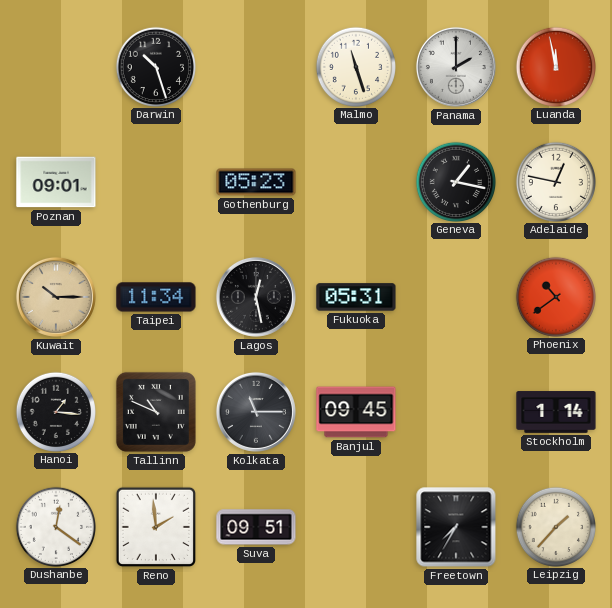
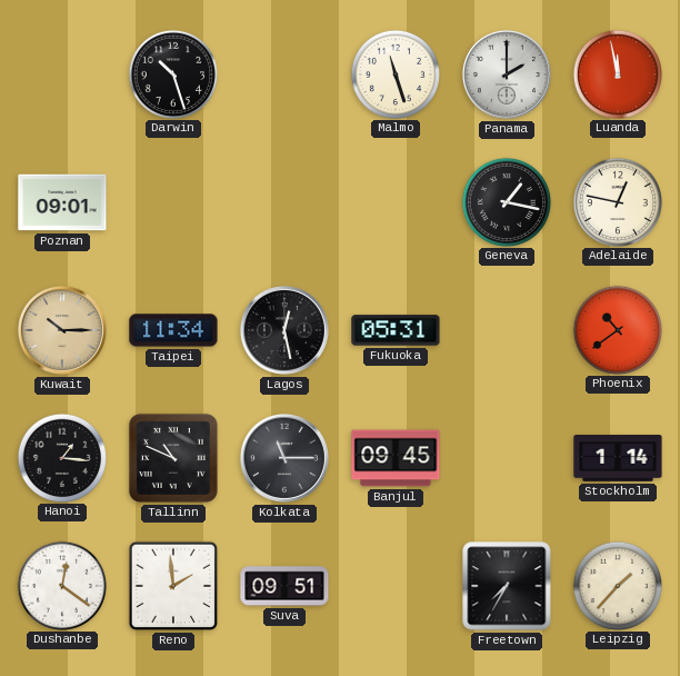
Gothenburg: 05:23 -> none (256, 182)
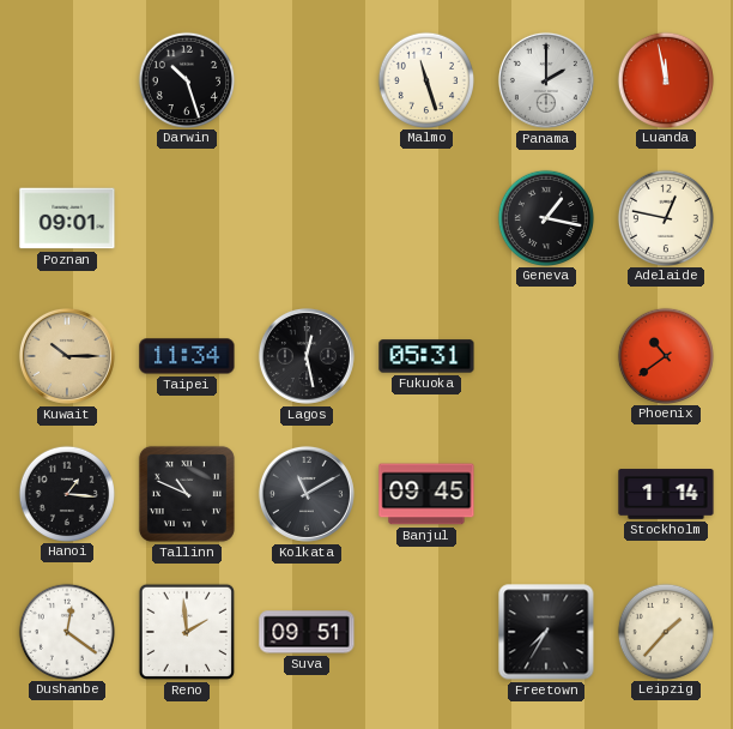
Kolkata: 11:15 -> 11:10 (307, 494)
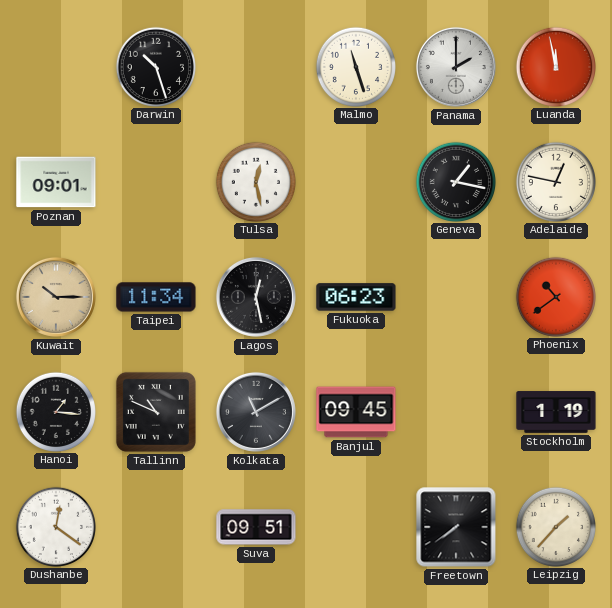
Tulsa: none -> 12:28 (255, 181)
Fukuoka: 05:31 -> 06:23 (356, 297)
Stockholm: 1:14 -> 1:19 (556, 412)
Reno: 1:59 -> none (187, 632)
Freetown: 7:35 -> 7:39 (456, 527)
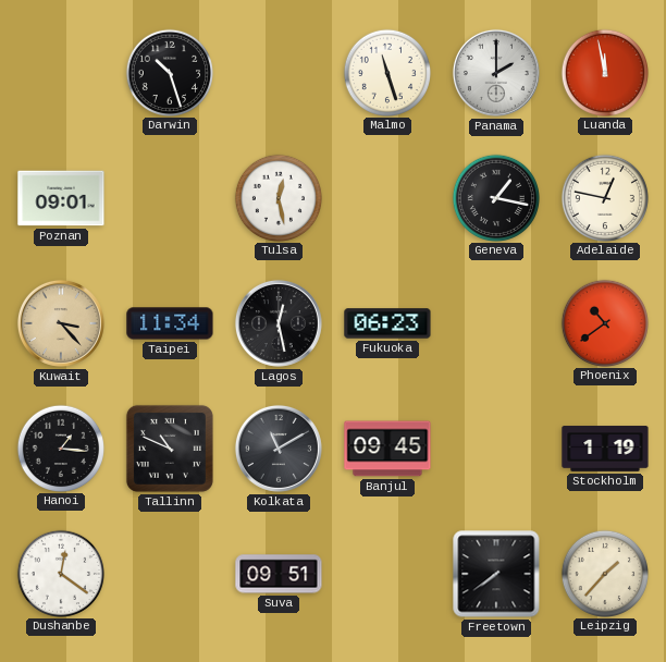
Kuwait: 10:15 -> 3:23 (61, 323)
